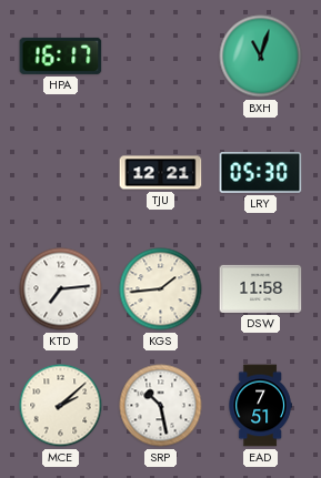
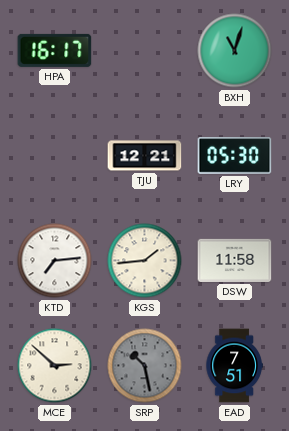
MCE: 2:08 -> 2:52 (55, 366)
SRP dial: white -> grey (145, 366)
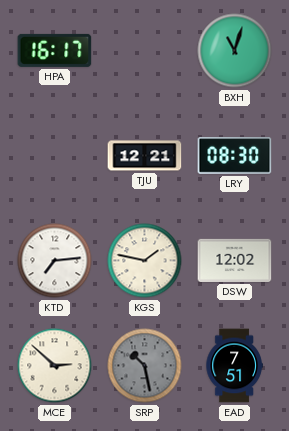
LRY: 05:30 -> 08:30 (235, 156)
KGS: 1:44 -> 1:47 (145, 261)
DSW: 11:58 -> 12:02 (235, 260)
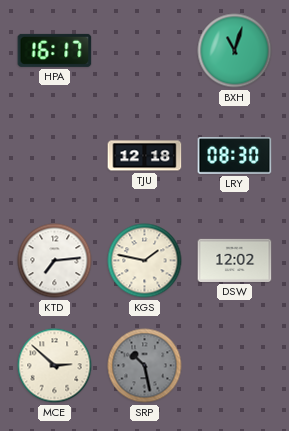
TJU: 12:21 -> 12:18 (145, 156)
EAD: 7:51 -> none (234, 366)
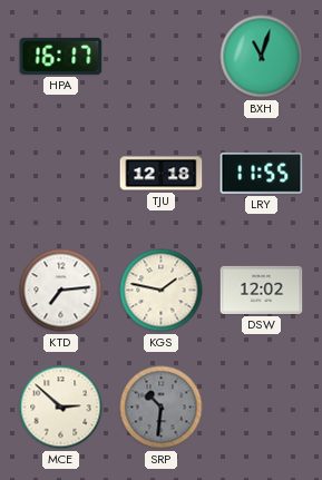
LRY: 08:30 -> 11:55 (262, 174)
SRP: 10:28 -> 10:31 (162, 408)
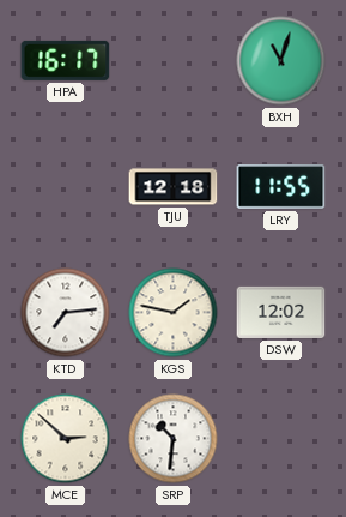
SRP dial: grey -> white (174, 439)
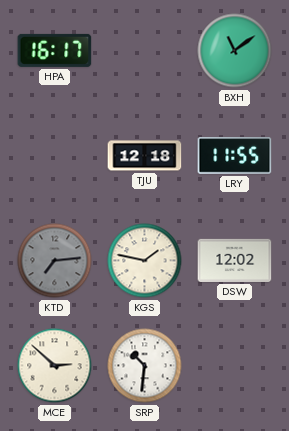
BXH: 11:03 -> 11:09 (235, 51)
KTD dial: white -> grey (55, 261)
